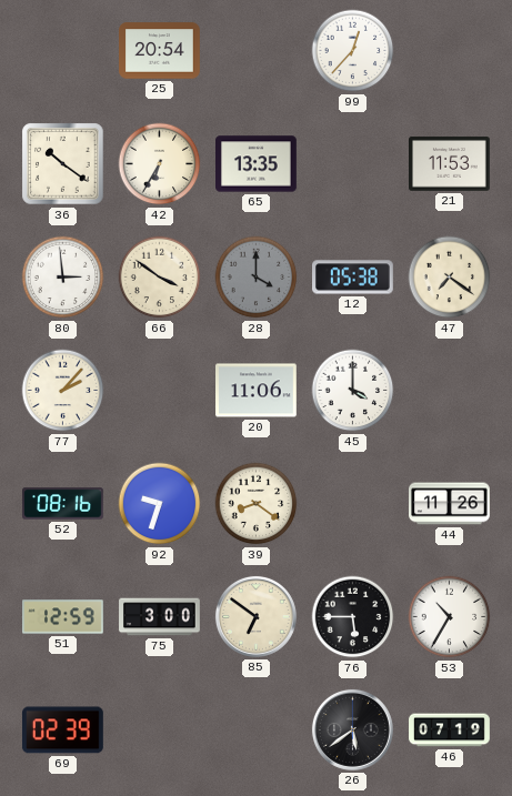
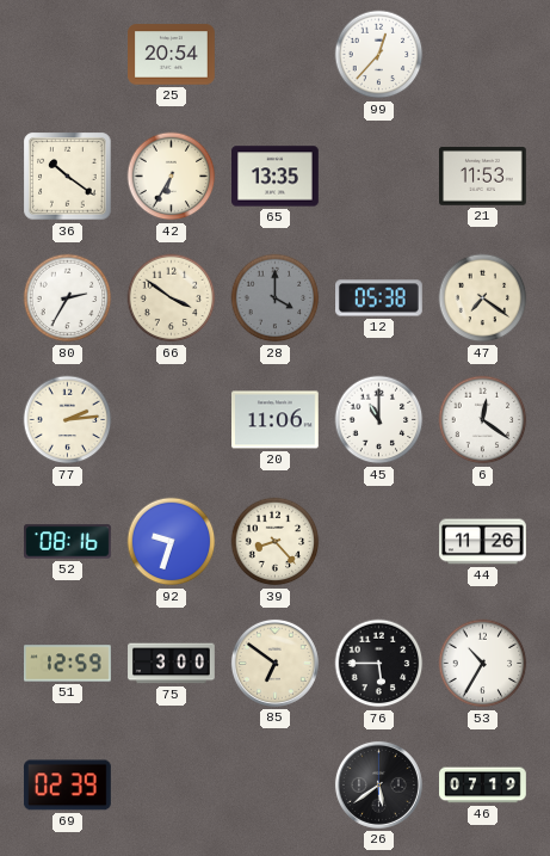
80: 2:59 -> 2:35 (68, 298)
77: 2:07 -> 2:14 (68, 420)
45: 4:00 -> 11:00 (379, 420)
6: none -> 12:21 (483, 420)
39: 8:21 -> 8:23 (276, 542)
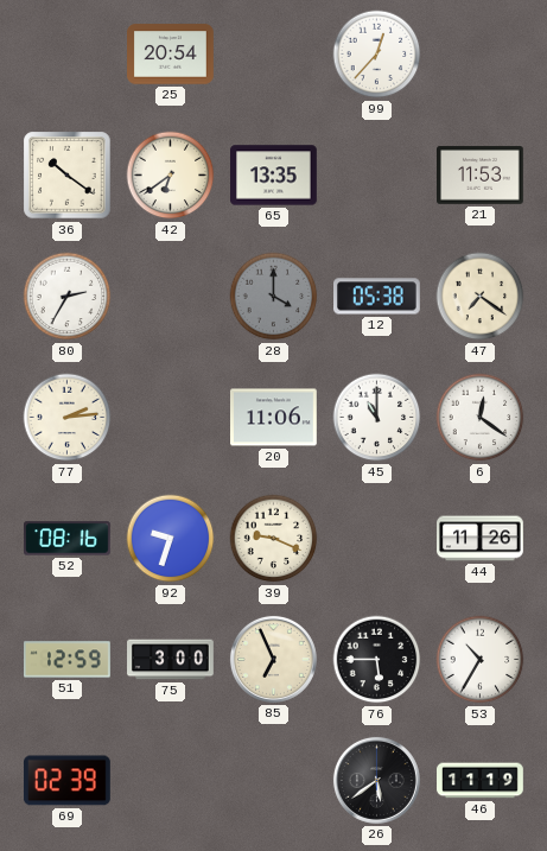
42: 6:35 -> 6:39 (171, 176)
66: 3:51 -> none (172, 298)
39: 8:23 -> 9:19 (274, 539)
85: 6:51 -> 6:56 (273, 659)
46: 07:19 -> 11:19 (481, 781)
